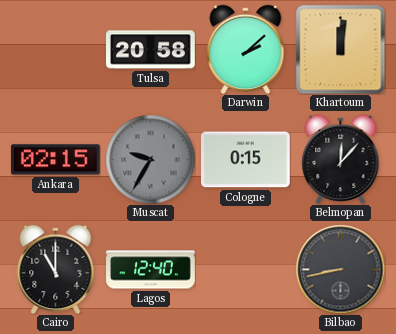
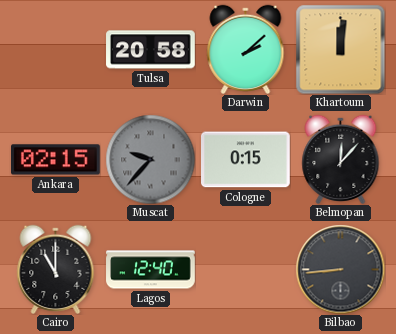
Muscat: 9:35 -> 9:37 (150, 159)
Bilbao: 8:43 -> 8:44 (340, 269)
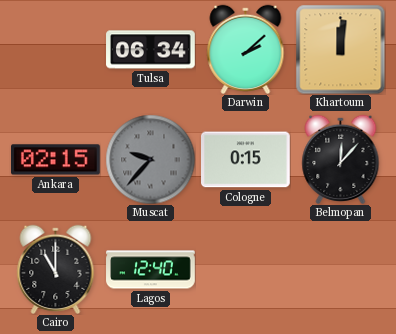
Tulsa: 20:58 -> 06:34 (151, 50)
Bilbao: 8:44 -> none (340, 269)
